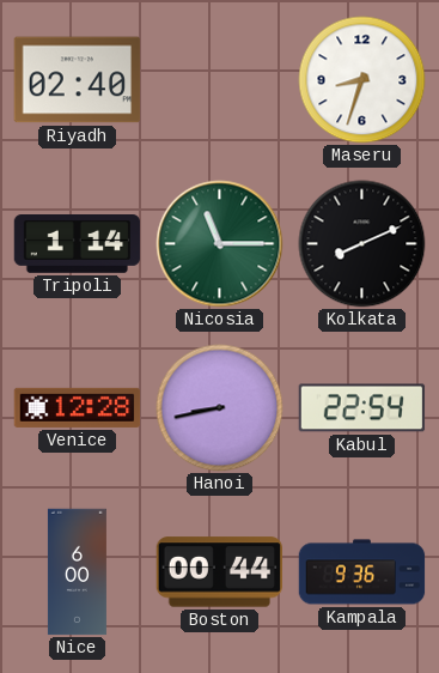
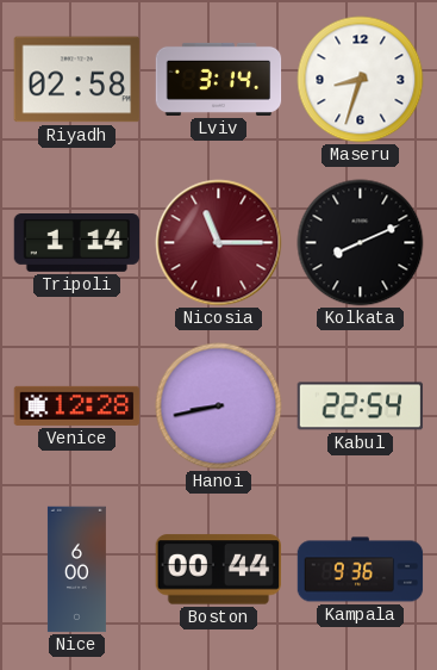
Riyadh: 02:40 -> 02:58 (77, 80)
Lviv: none -> 3:14 (219, 79)
Nicosia dial: green -> burgundy (219, 243)
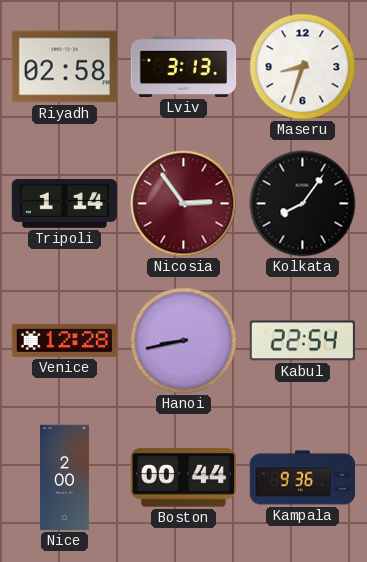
Lviv: 3:14 -> 3:13 (184, 66)
Nicosia: 11:15 -> 2:54 (184, 204)
Kolkata: 8:11 -> 8:06 (303, 204)
Nice: 6:00 -> 2:00 (64, 478)
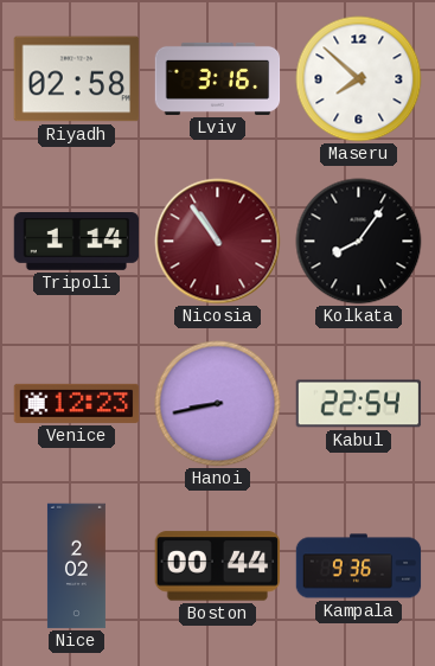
Lviv: 3:13 -> 3:16 (218, 78)
Maseru: 8:33 -> 7:52 (359, 79)
Nicosia: 2:54 -> 10:54 (218, 242)
Venice: 12:28 -> 12:23 (77, 403)
Nice: 2:00 -> 2:02 (76, 566)
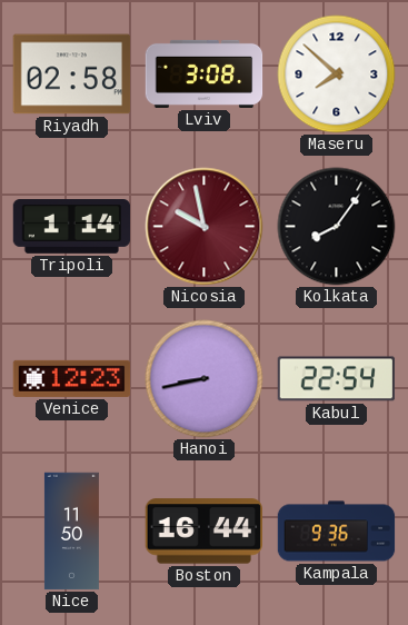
Lviv: 3:16 -> 3:08 (205, 73)
Nicosia: 10:54 -> 9:58 (205, 227)
Nice: 2:02 -> 11:50 (71, 532)
Boston: 00:44 -> 16:44 (205, 532)
